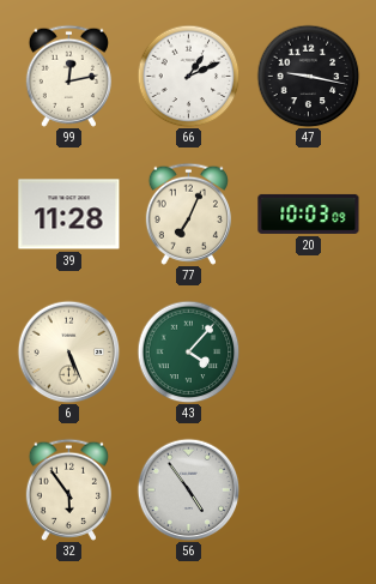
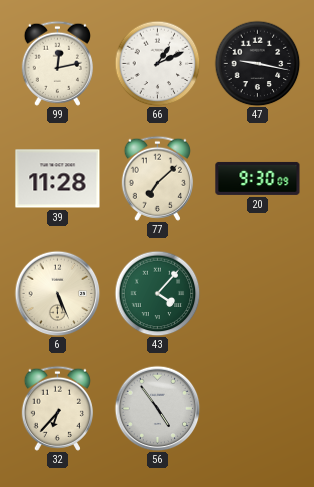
77: 7:04 -> 7:08 (157, 178)
20: 10:03 -> 9:30 (258, 178)
32: 5:54 -> 6:37 (57, 408)
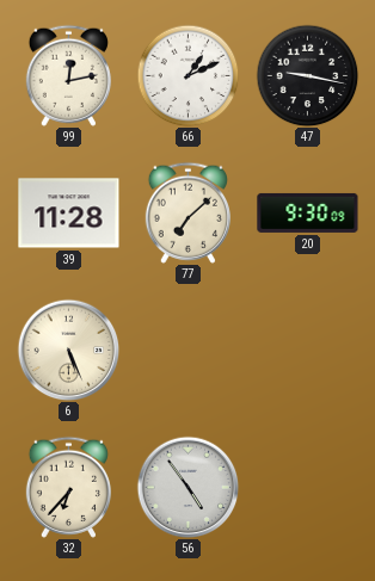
43: 4:07 -> none (157, 293)
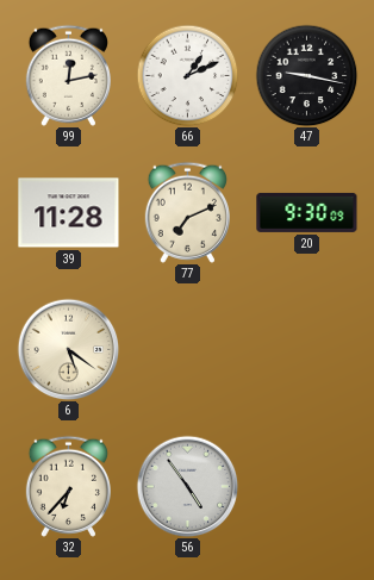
77: 7:08 -> 7:11 (187, 212)
6: 5:26 -> 5:21 (68, 349)
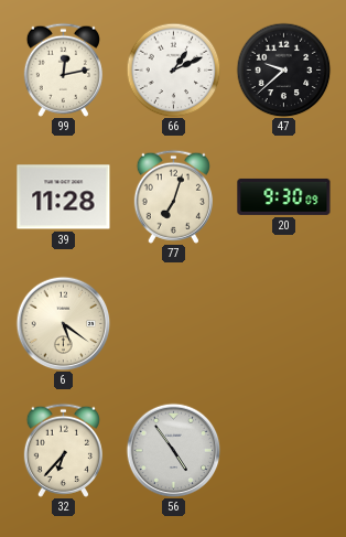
47: 9:17 -> 9:38 (283, 69)
77: 7:11 -> 7:03 (173, 196)
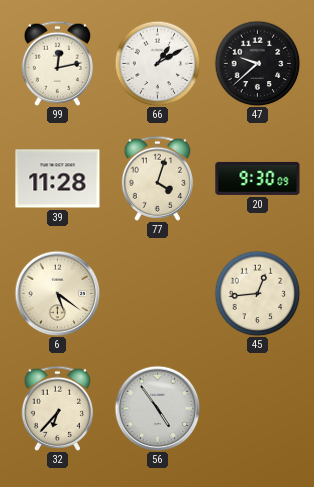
66: 1:11 -> 1:10 (157, 63)
77: 7:03 -> 4:03 (157, 178)
45: none -> 12:44 (257, 293)
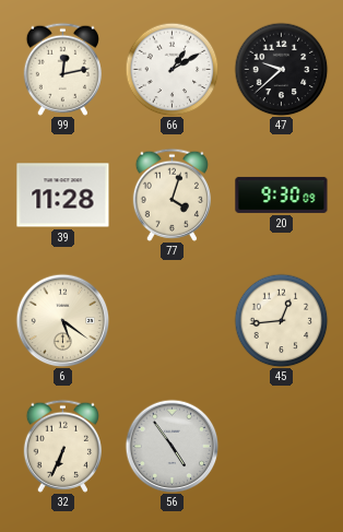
32: 6:37 -> 6:34 (62, 446)
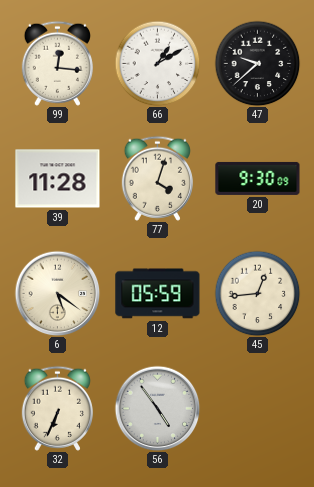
99: 12:13 -> 12:16 (57, 63)
12: none -> 05:59 (158, 294)
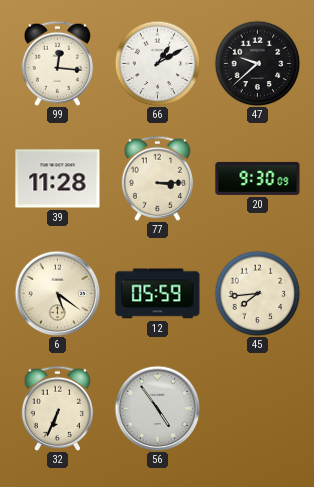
77: 4:03 -> 3:15 (157, 178)
45: 12:44 -> 7:44 (257, 293)
